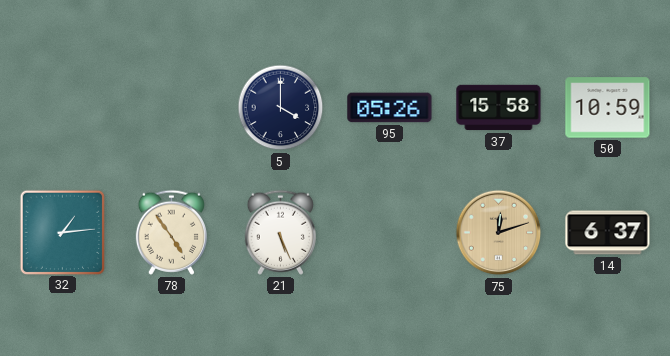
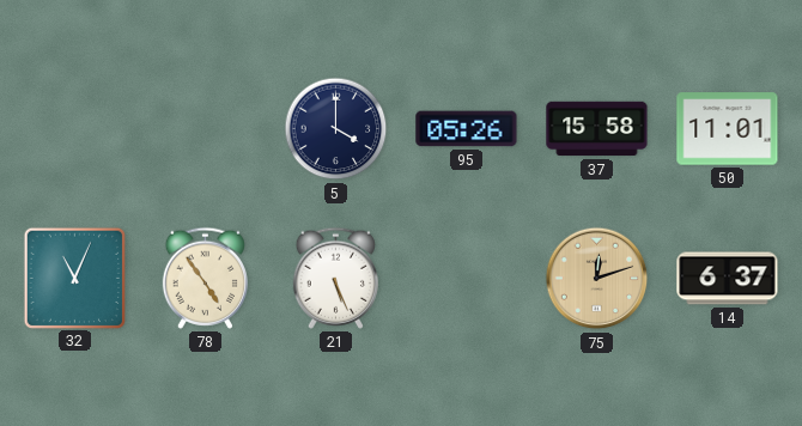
50: 10:59 -> 11:01 (728, 129)
32: 1:14 -> 11:04 (74, 278)
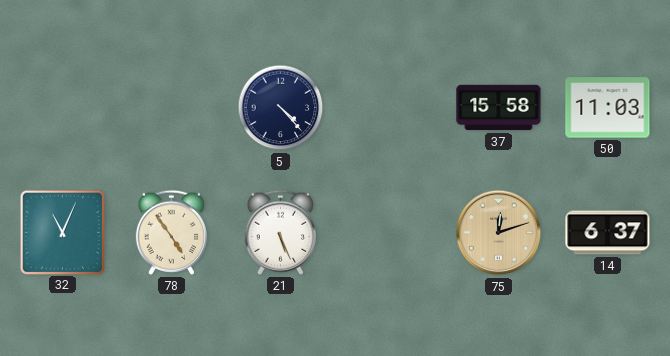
5: 4:00 -> 4:23 (281, 108)
95: 05:26 -> none (467, 129)
50: 11:01 -> 11:03 (608, 108)
